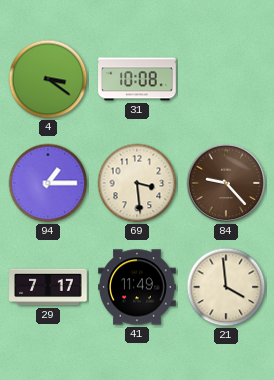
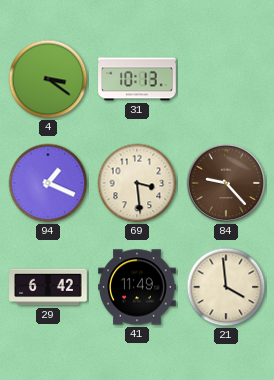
31: 10:08 -> 10:13 (137, 79)
94: 1:15 -> 1:19 (48, 183)
29: 7:17 -> 6:42 (48, 287)
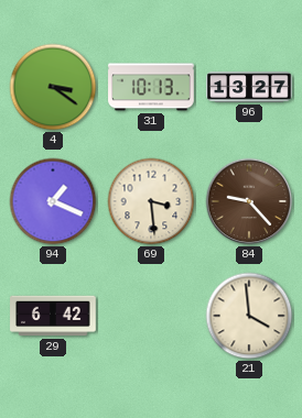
96: none -> 13:27 (249, 87)
41: 11:49 -> none (137, 287)
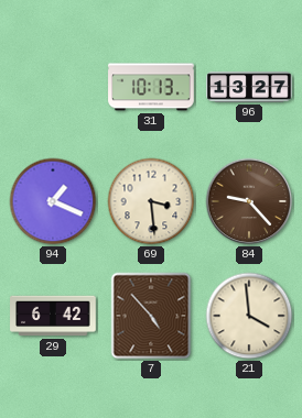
4: 3:21 -> none (53, 87)
7: none -> 4:53 (151, 316)
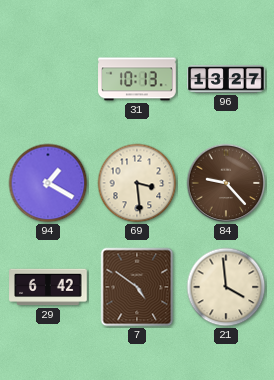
94: 1:19 -> 1:20 (48, 183)
7: 4:53 -> 4:51 (137, 287)
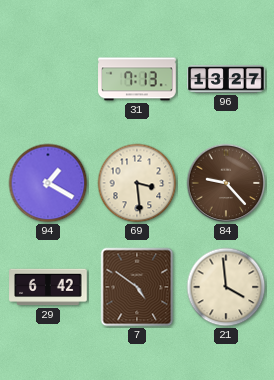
31: 10:13 -> 7:13 (137, 79)
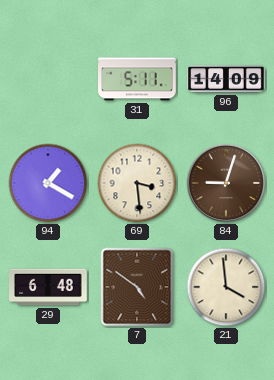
31: 7:13 -> 5:11 (137, 79)
96: 13:27 -> 14:09 (226, 79)
84: 9:23 -> 9:03 (226, 183)
29: 6:42 -> 6:48 (48, 287)
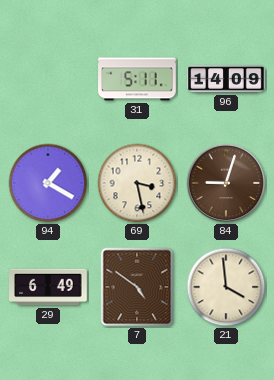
69: 3:29 -> 3:28 (137, 183)
29: 6:48 -> 6:49 (48, 287)
